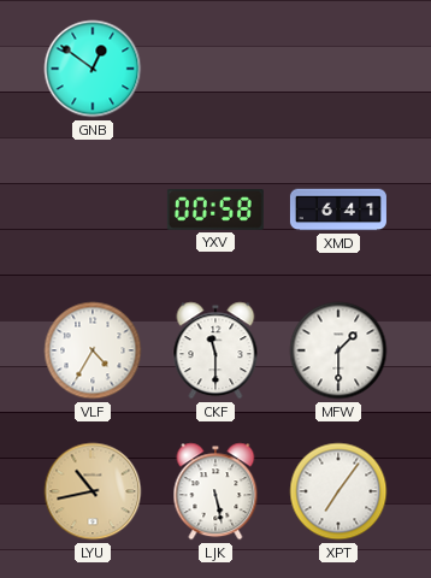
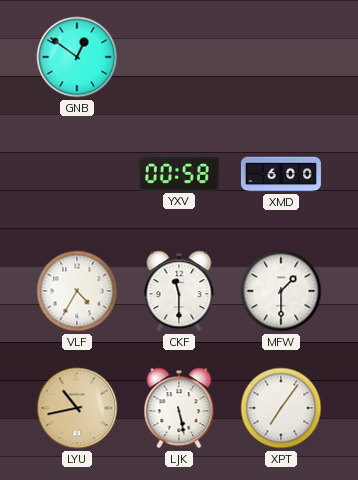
XMD: 6:41 -> 6:00 (281, 174)
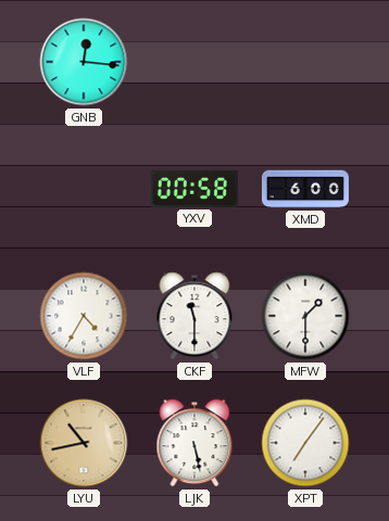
GNB: 12:51 -> 12:16 (84, 62)
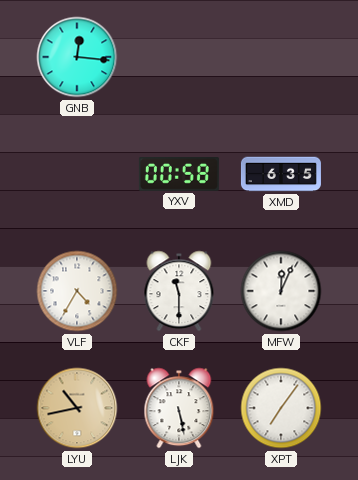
XMD: 6:00 -> 6:35 (281, 174)
MFW: 1:30 -> 12:04 (281, 291)
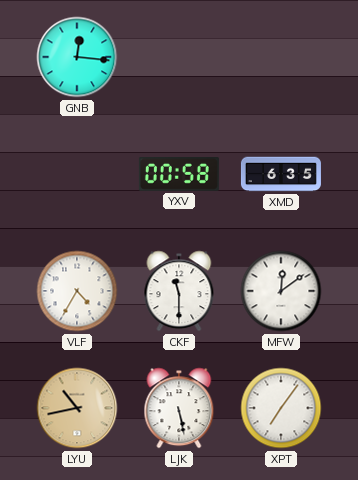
MFW: 12:04 -> 12:09 (281, 291)
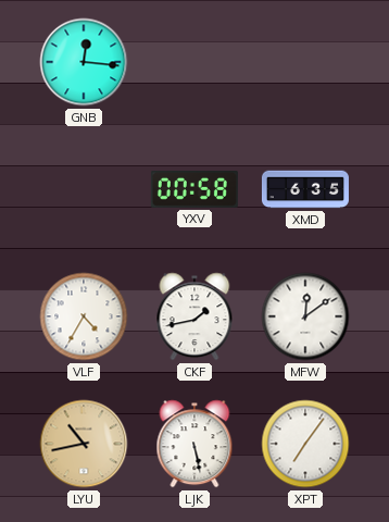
CKF: 11:30 -> 1:43 (195, 316)
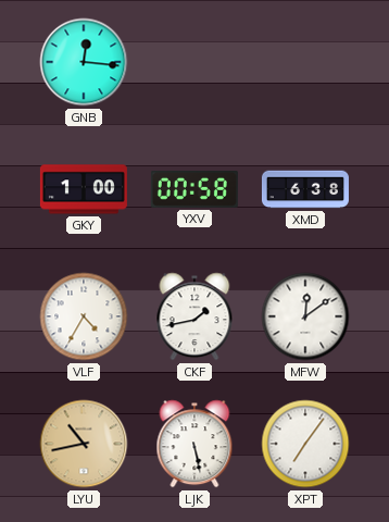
GKY: none -> 1:00 (84, 189)
XMD: 6:35 -> 6:38 (305, 189)
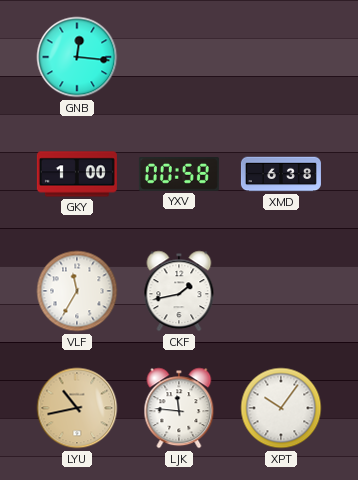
VLF: 4:35 -> 11:35 (77, 291)
MFW: 12:09 -> none (305, 316)
LJK: 5:28 -> 11:46 (179, 408)
XPT: 7:06 -> 10:06 (281, 408)
